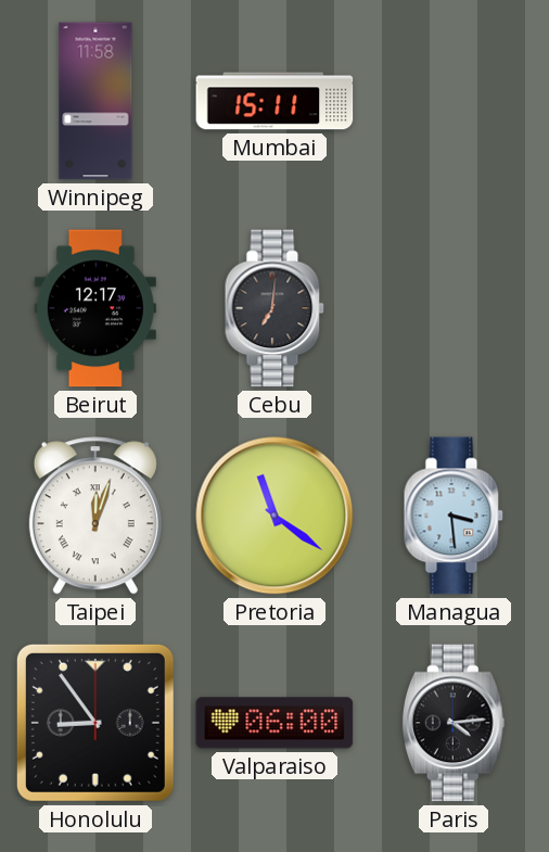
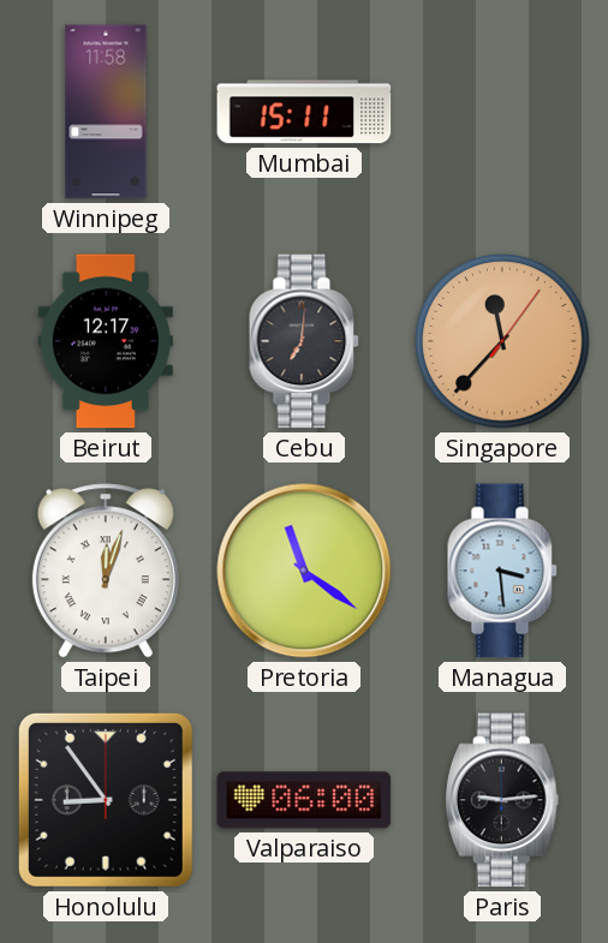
Singapore: none -> 11:37 (502, 341)
Paris: 4:14 -> 9:14 (502, 800)
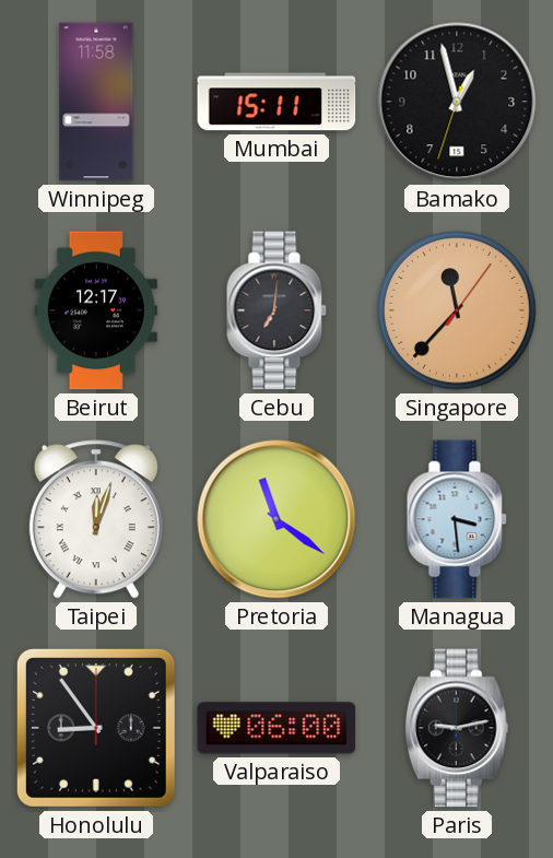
Bamako: none -> 12:57 (457, 102)
Paris: 9:14 -> 9:13 (457, 728)
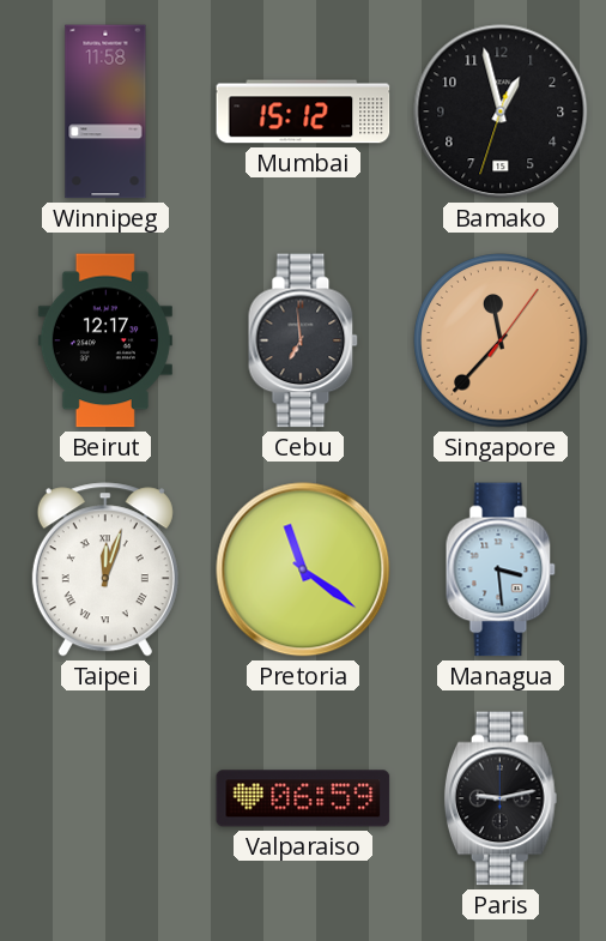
Mumbai: 15:11 -> 15:12 (303, 111)
Cebu: 7:01 -> 6:59 (303, 340)
Honolulu: 8:54 -> none (96, 728)
Valparaiso: 06:00 -> 06:59 (303, 798)
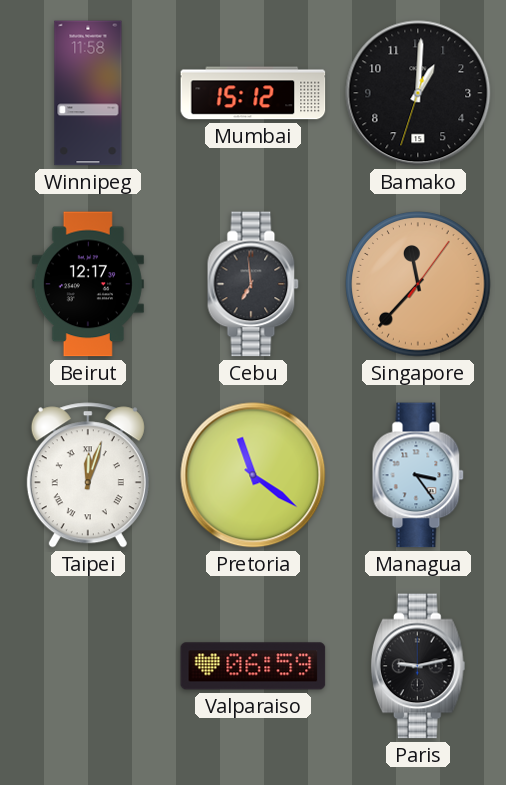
Bamako: 12:57 -> 1:00 (418, 93)
Managua: 3:29 -> 3:24 (418, 475)
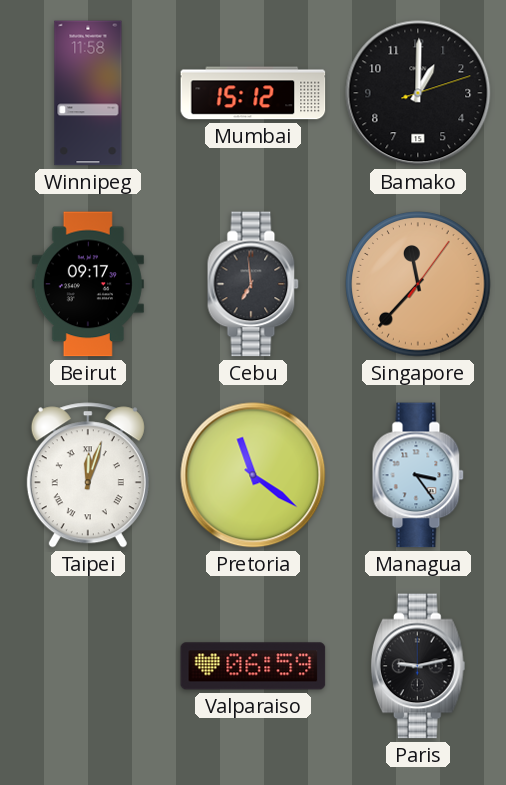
Bamako: 1:00:33 -> 1:00:12 (418, 93)
Beirut: 12:17 -> 09:17 (88, 284)
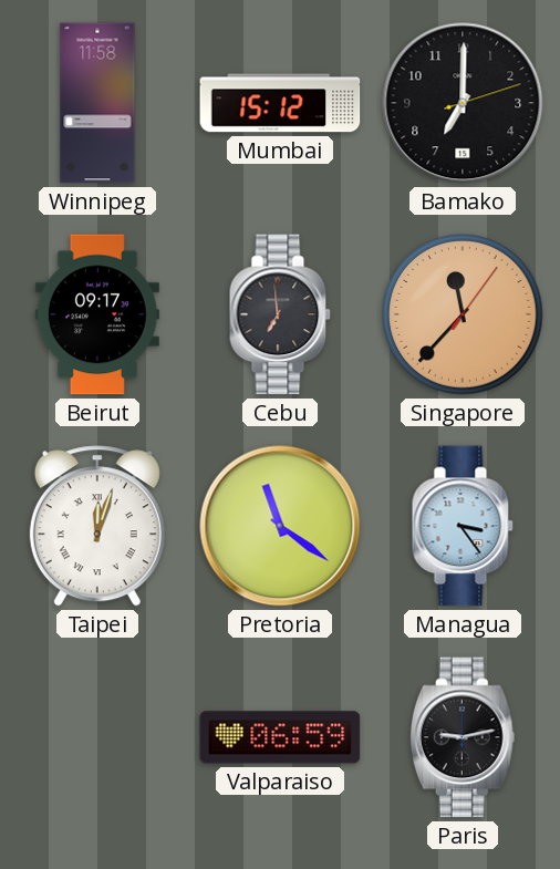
Bamako: 1:00 -> 7:00 (463, 103)
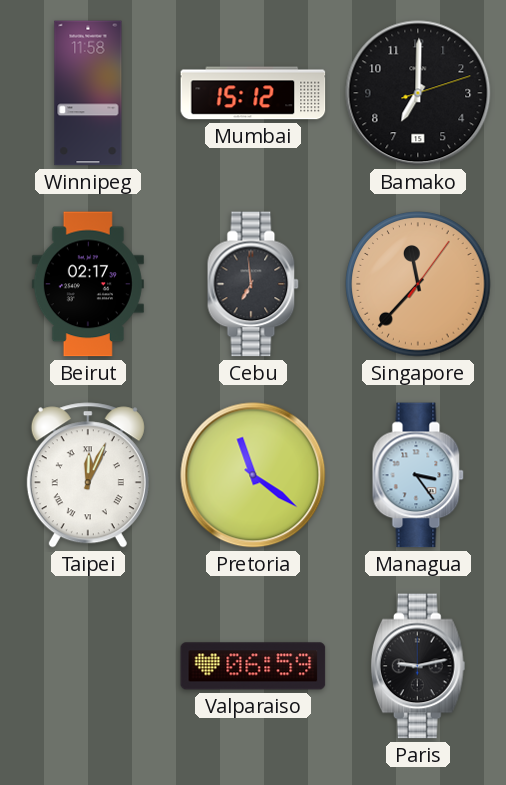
Beirut: 09:17 -> 02:17 (88, 284)
Taipei: 12:03 -> 12:04 (88, 475)
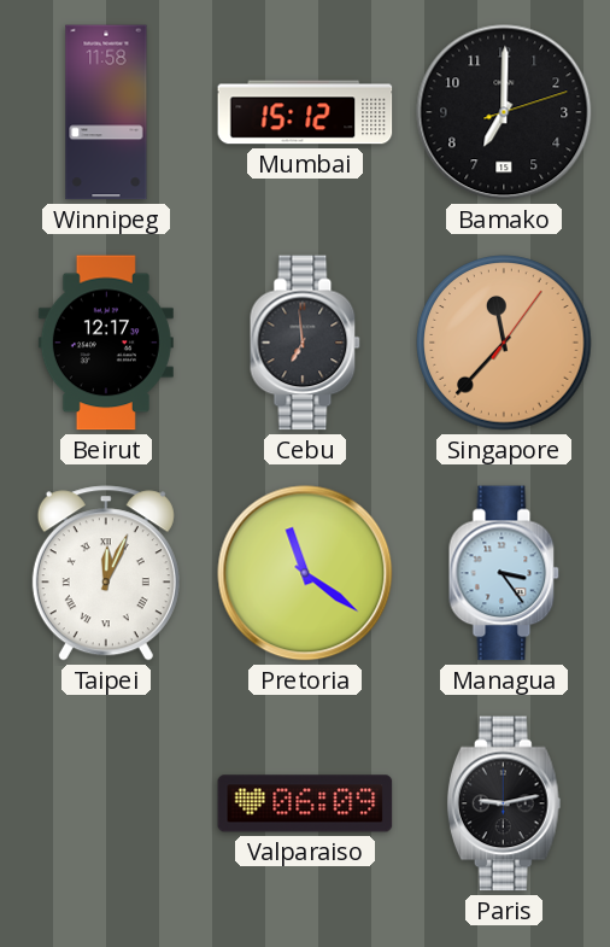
Beirut: 02:17 -> 12:17 (106, 343)
Valparaiso: 06:59 -> 06:09 (305, 803)
